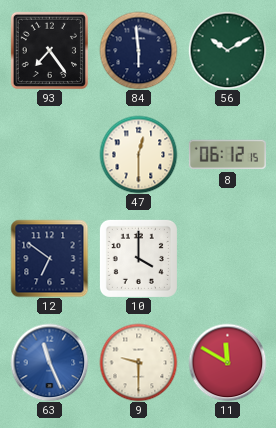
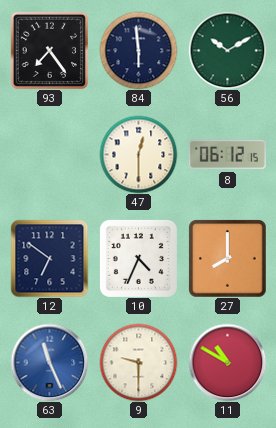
10: 4:00 -> 4:34 (138, 258)
27: none -> 8:00 (227, 258)
11: 11:50 -> 10:50 (227, 362)
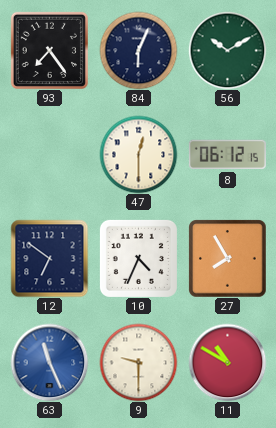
84: 5:59 -> 6:04 (138, 50)
27: 8:00 -> 7:55 (227, 258)
